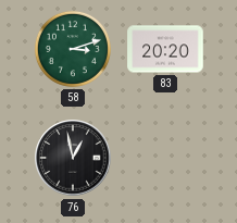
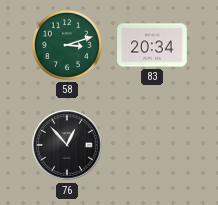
83: 20:20 -> 20:34 (152, 45)
76: 12:58 -> 12:53 (67, 145)
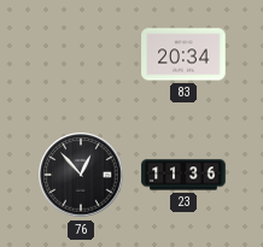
58: 3:12 -> none (67, 45)
23: none -> 11:36 (183, 175)
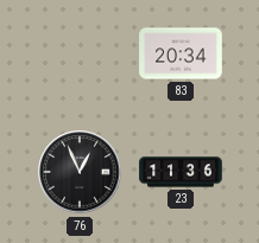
76: 12:53 -> 12:56 (80, 172)
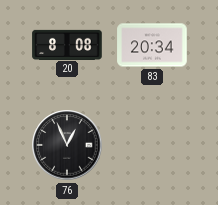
20: none -> 8:08 (67, 44)
23: 11:36 -> none (181, 172)
